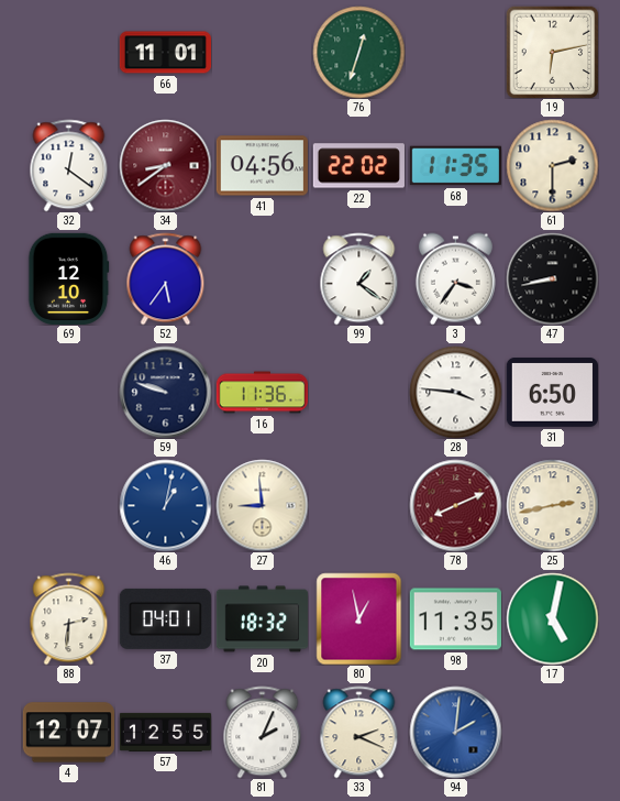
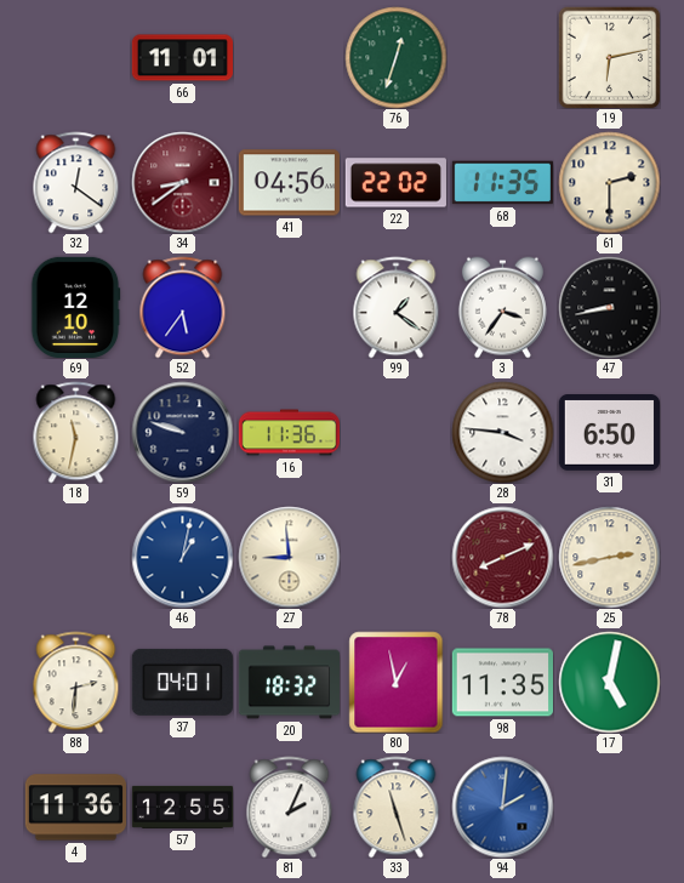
18: none -> 11:32 (76, 432)
4: 12:07 -> 11:36 (75, 808)
33: 2:19 -> 11:27 (397, 807)
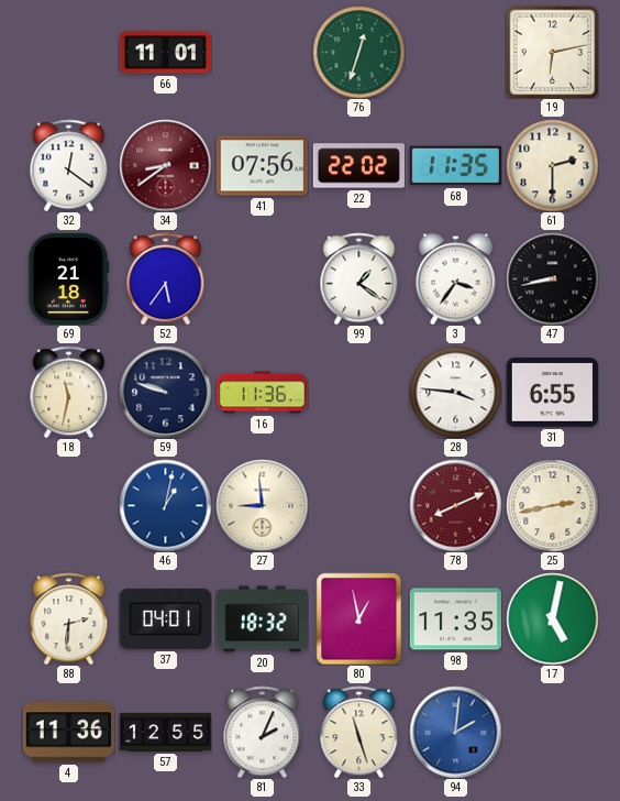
41: 04:56 -> 07:56 (262, 166)
69: 12:10 -> 21:18 (68, 278)
31: 6:50 -> 6:55 (552, 393)
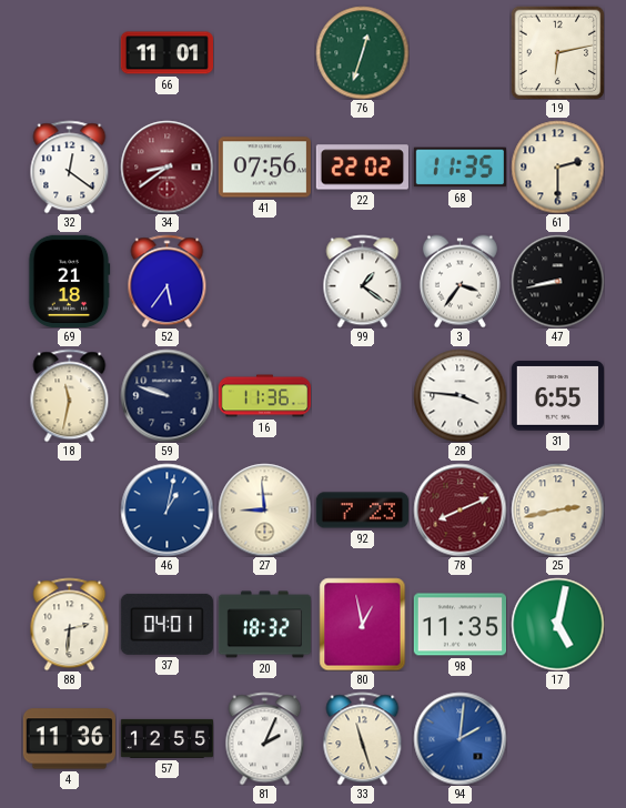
92: none -> 7:23 (362, 511)
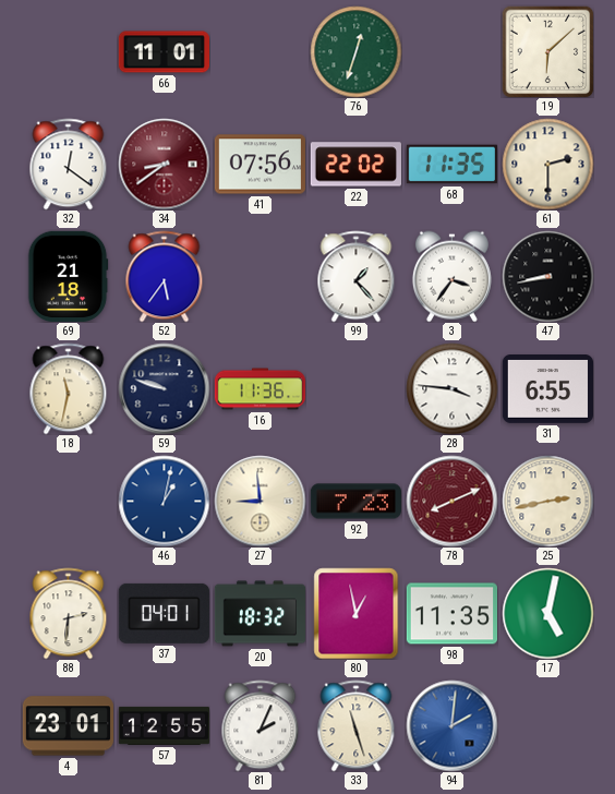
19: 6:13 -> 6:08 (547, 51)
99: 1:21 -> 1:23 (357, 276)
4: 11:36 -> 23:01 (68, 726)
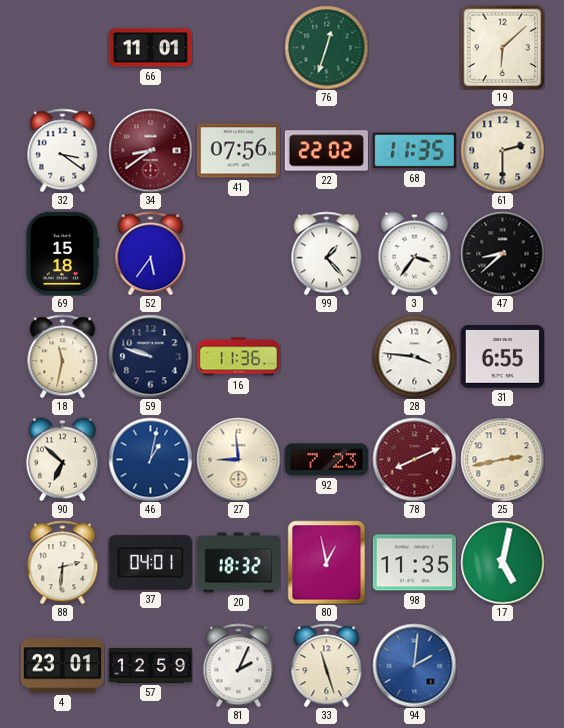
32: 12:21 -> 3:21 (63, 150)
69: 21:18 -> 15:18 (62, 253)
47: 8:43 -> 8:38 (502, 253)
90: none -> 6:52 (62, 459)
57: 12:55 -> 12:59 (150, 665)
